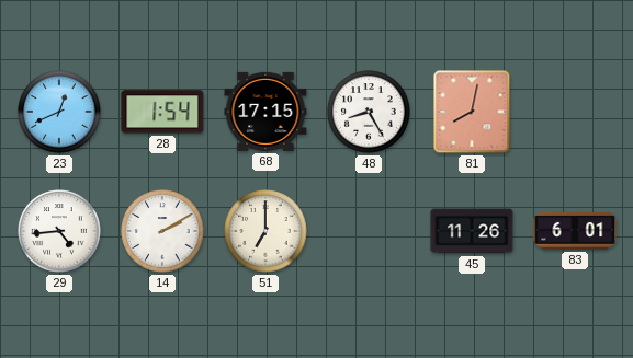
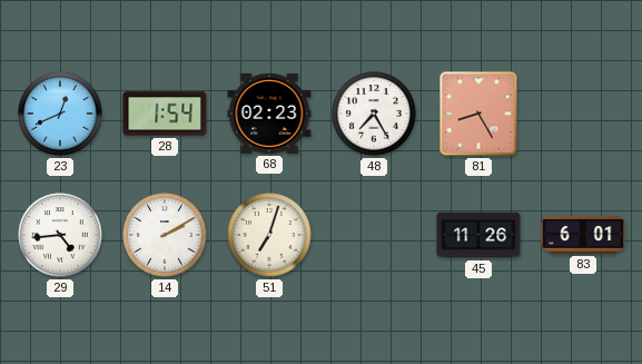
68: 17:15 -> 02:23 (269, 114)
48: 8:25 -> 7:25 (374, 114)
81: 8:02 -> 8:25 (478, 114)
51: 7:00 -> 7:03 (269, 235)
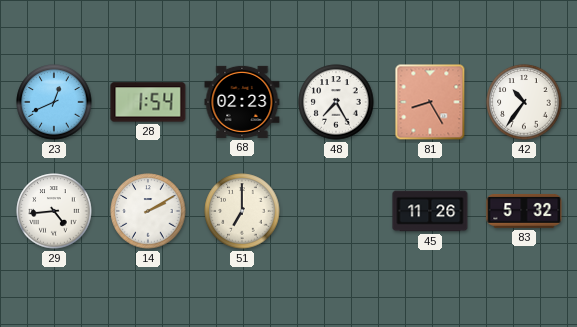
42: none -> 10:36 (524, 102)
51: 7:03 -> 7:00 (242, 211)
83: 6:01 -> 5:32 (524, 211)
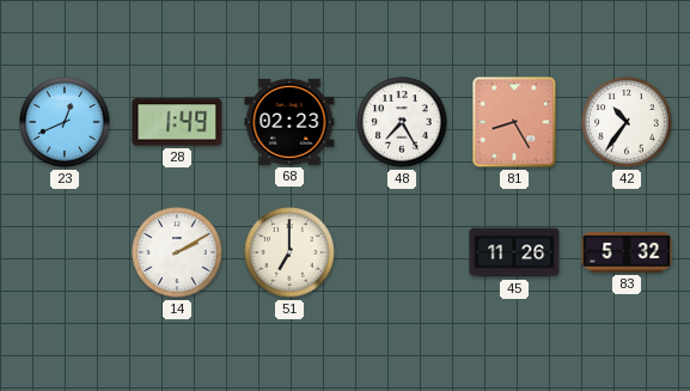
28: 1:54 -> 1:49 (177, 122)
29: 4:44 -> none (54, 211)
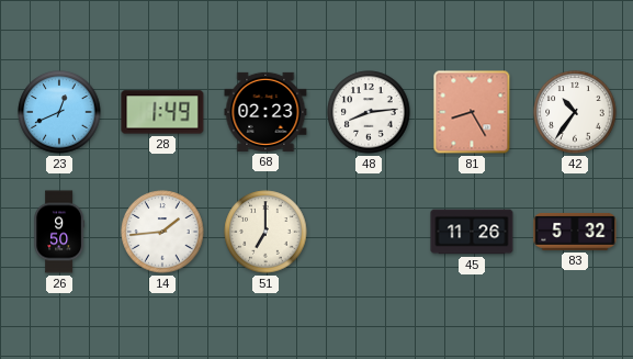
48: 7:25 -> 8:14 (369, 112)
26: none -> 9:50 (59, 232)
14: 2:10 -> 1:44 (162, 232)
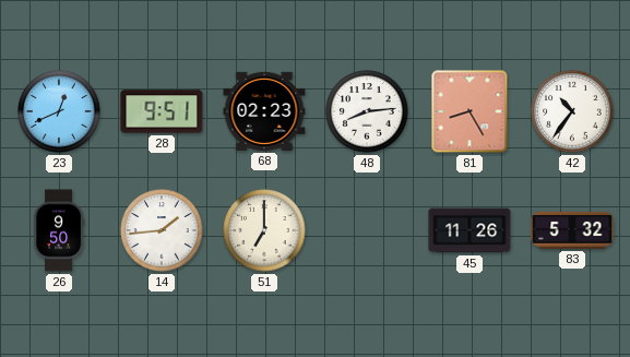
28: 1:49 -> 9:51 (162, 111)
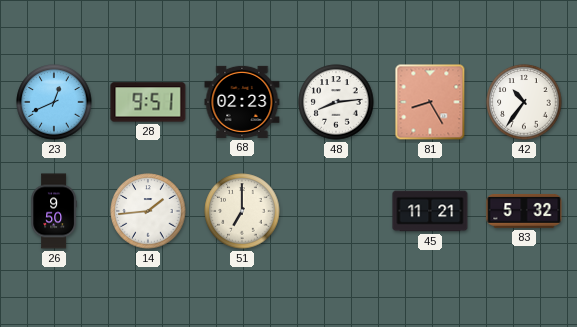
45: 11:26 -> 11:21 (430, 211)
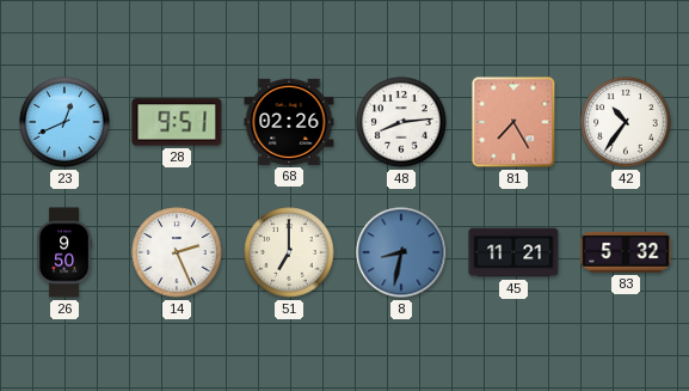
68: 02:23 -> 02:26 (289, 122)
81: 8:25 -> 7:25 (513, 122)
14: 1:44 -> 2:26 (177, 252)
8: none -> 8:32 (401, 252)
